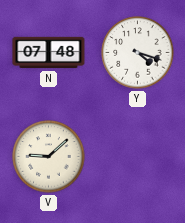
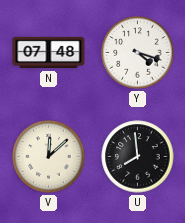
V: 9:08 -> 12:08 (49, 157)
U: none -> 7:59 (138, 157)
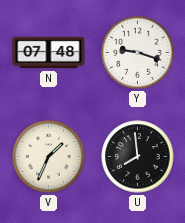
Y: 4:18 -> 9:18 (138, 53)
V: 12:08 -> 1:34 (49, 157)
